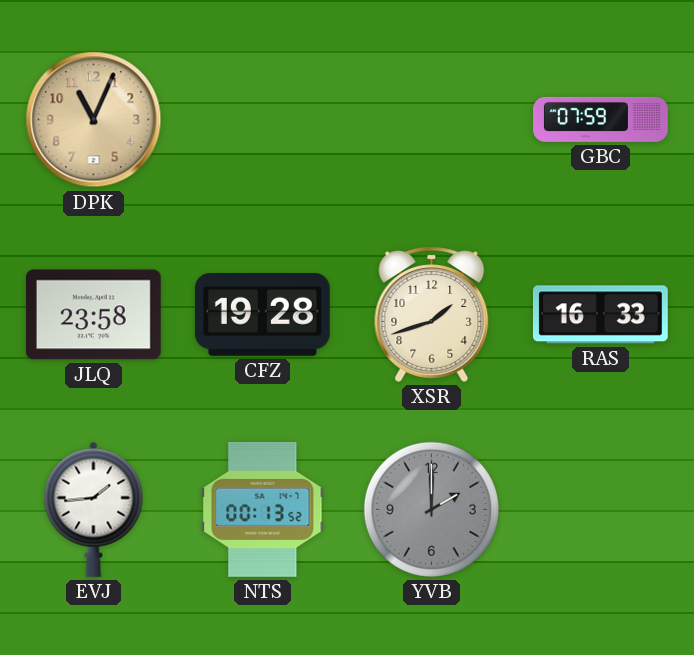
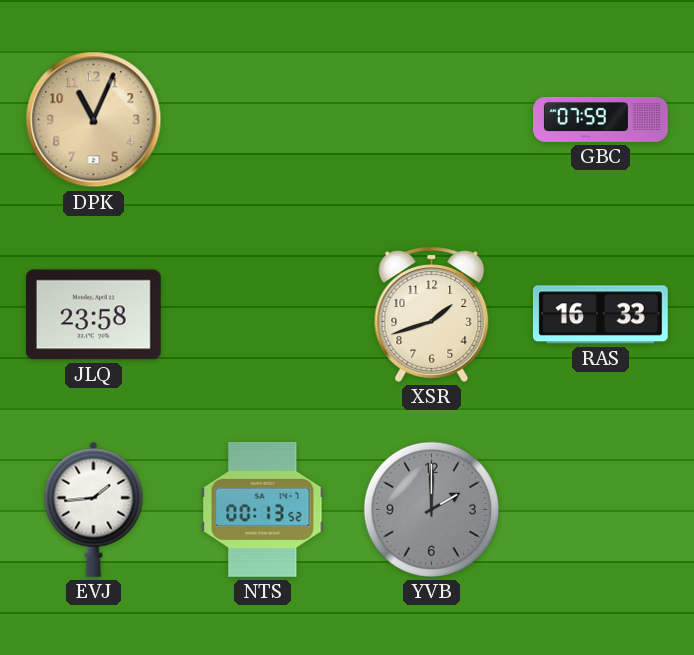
CFZ: 19:28 -> none (262, 315)
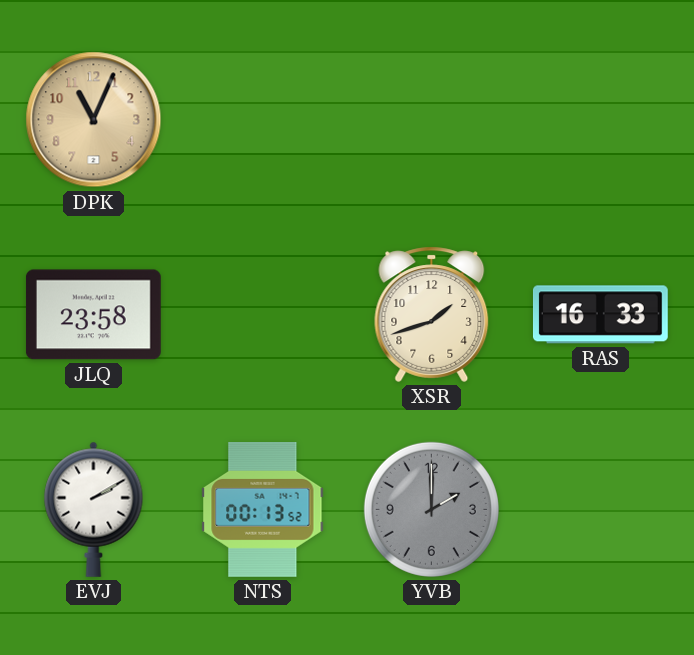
GBC: 07:59 -> none (601, 119)
EVJ: 1:44 -> 2:10 (94, 509)
